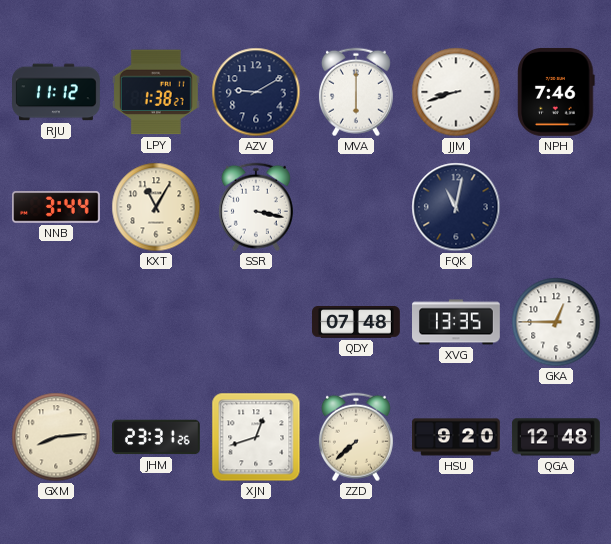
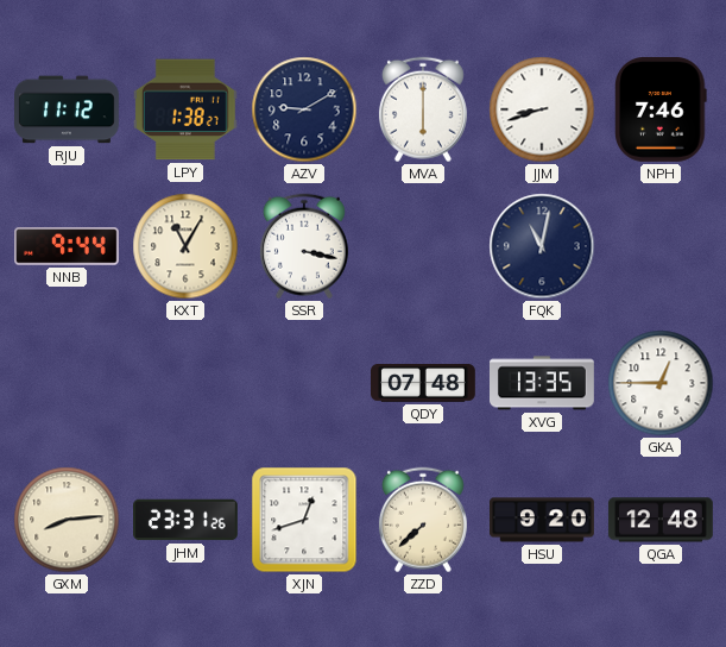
NNB: 3:44 -> 9:44 (68, 246)
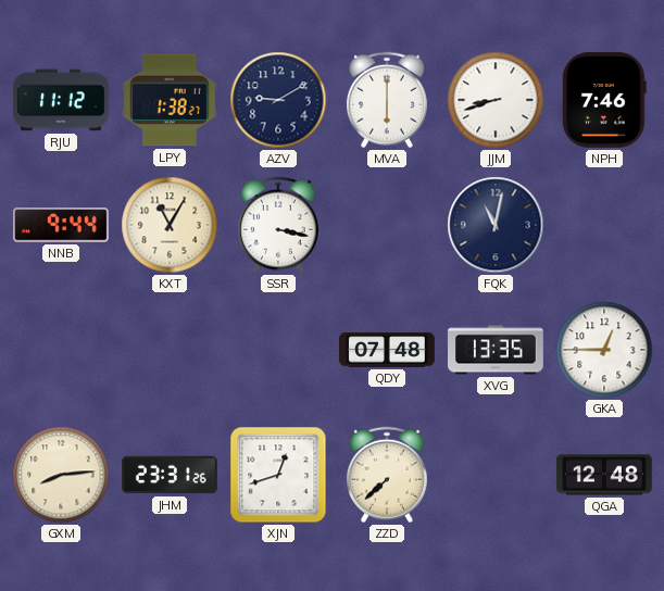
HSU: 9:20 -> none (543, 520)
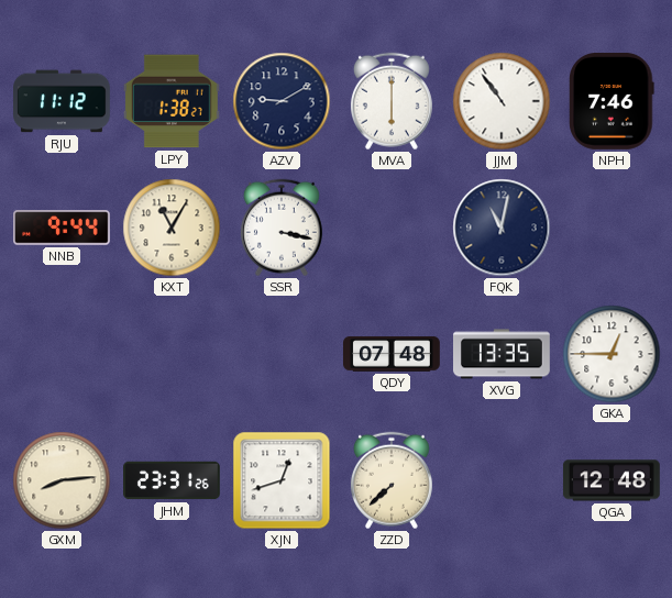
JJM: 8:42 -> 10:54 (502, 101)
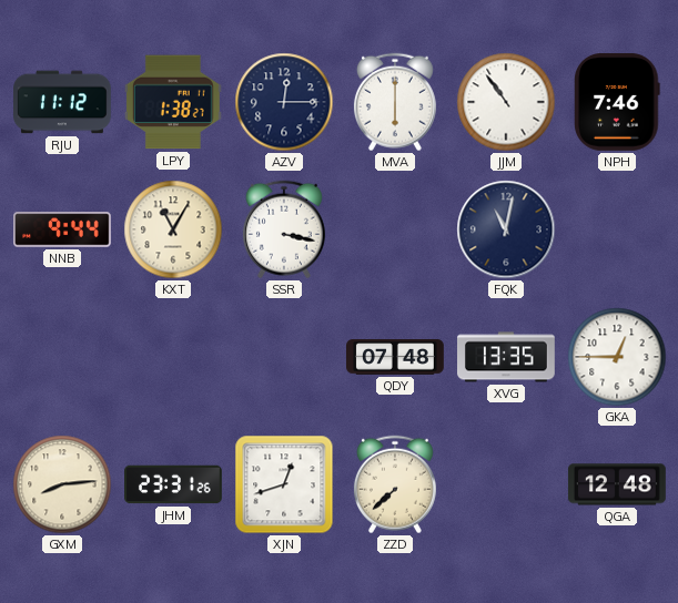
AZV: 9:10 -> 12:15 (284, 102)
